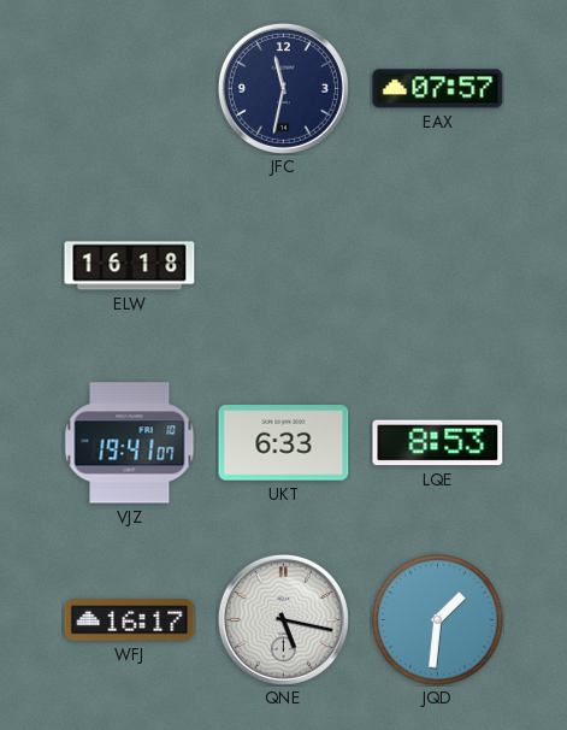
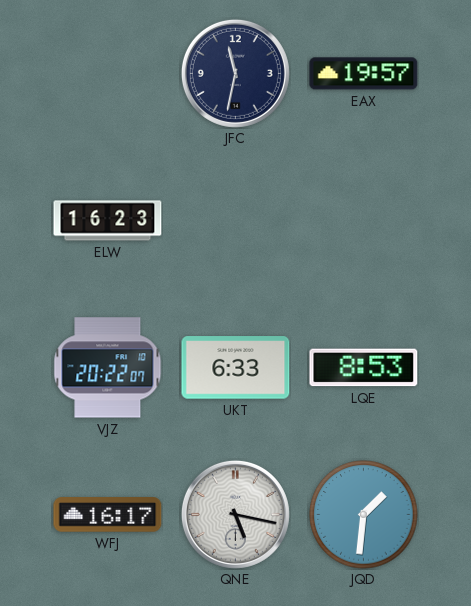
EAX: 07:57 -> 19:57 (364, 74)
ELW: 16:18 -> 16:23 (108, 221)
VJZ: 19:41 -> 20:22 (108, 368)
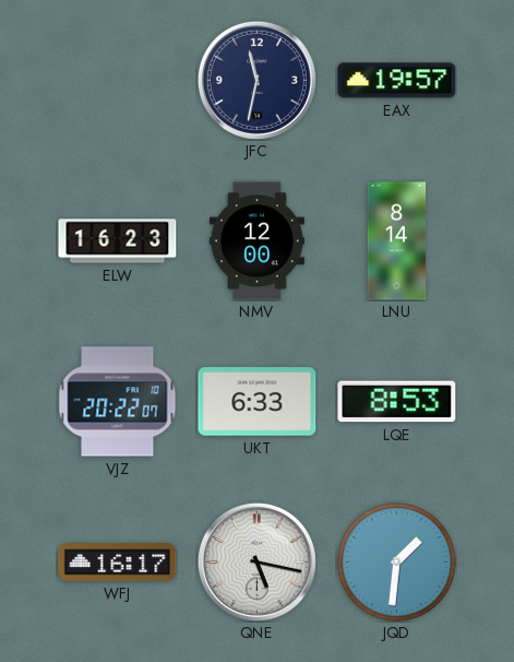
NMV: none -> 12:00 (256, 241)
LNU: none -> 8:14 (397, 241)
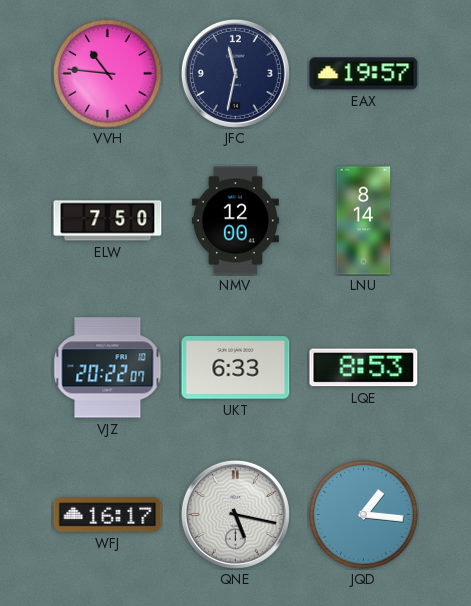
VVH: none -> 10:46 (108, 74)
ELW: 16:23 -> 7:50 (108, 221)
JQD: 1:31 -> 1:16 (364, 515)
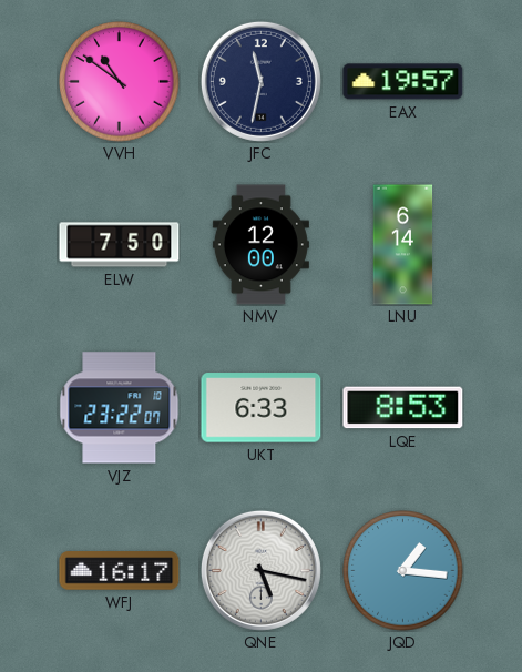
VVH: 10:46 -> 10:51 (120, 82)
LNU: 8:14 -> 6:14 (403, 245)
VJZ: 20:22 -> 23:22 (120, 408)
